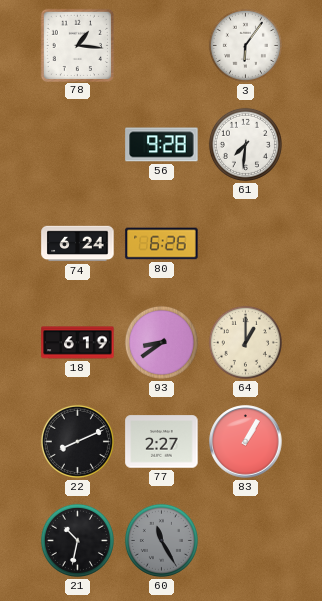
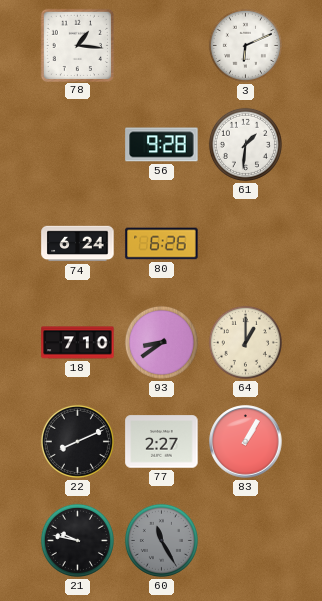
3: 6:06 -> 6:11 (245, 45)
61: 7:31 -> 1:31 (245, 144)
18: 6:19 -> 7:10 (78, 343)
21: 10:32 -> 9:47 (77, 540)
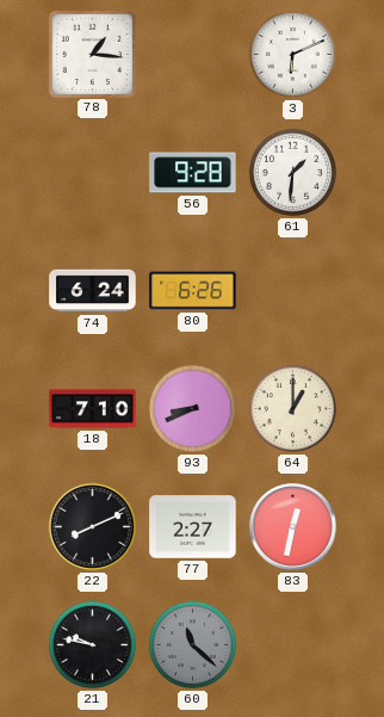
93: 8:39 -> 8:41 (192, 408)
83: 1:05 -> 12:32 (293, 527)
60: 11:25 -> 11:22 (192, 644)
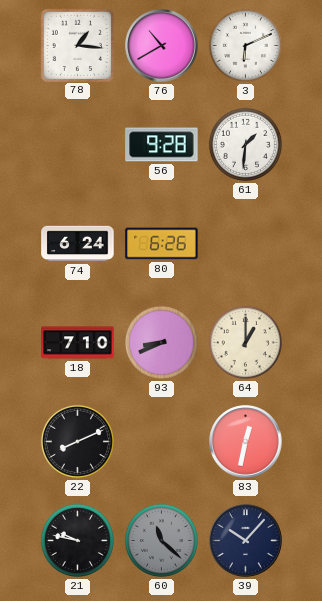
76: none -> 10:40 (162, 46)
77: 2:27 -> none (193, 527)
39: none -> 10:07 (246, 541)
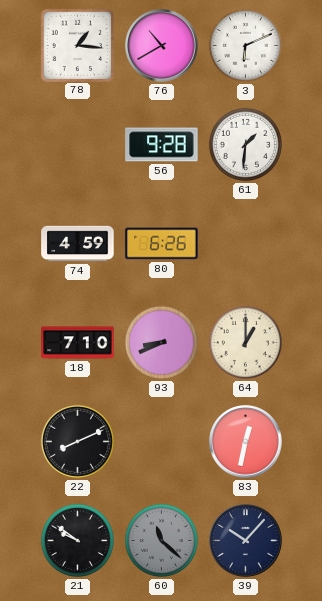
74: 6:24 -> 4:59 (78, 244)
21: 9:47 -> 9:51 (77, 540)
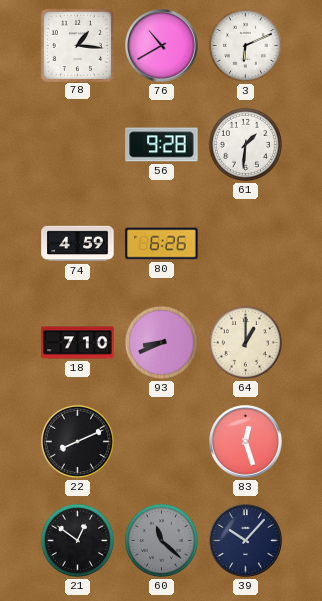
83: 12:32 -> 12:27 (246, 442)
21: 9:51 -> 12:51 (77, 540)
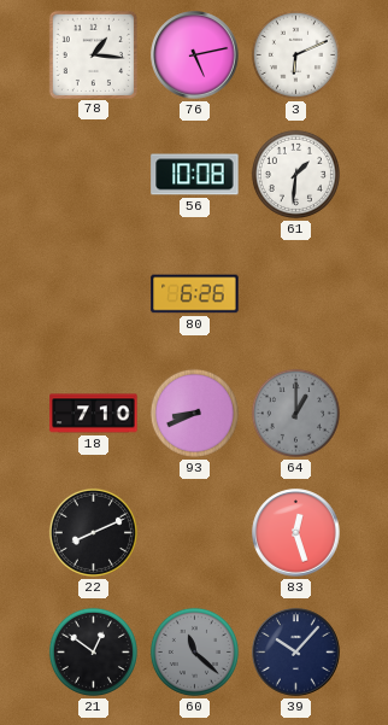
76: 10:40 -> 5:13 (195, 55)
56: 9:28 -> 10:08 (195, 175)
74: 4:59 -> none (78, 244)
64 dial: cream -> grey (295, 413)
